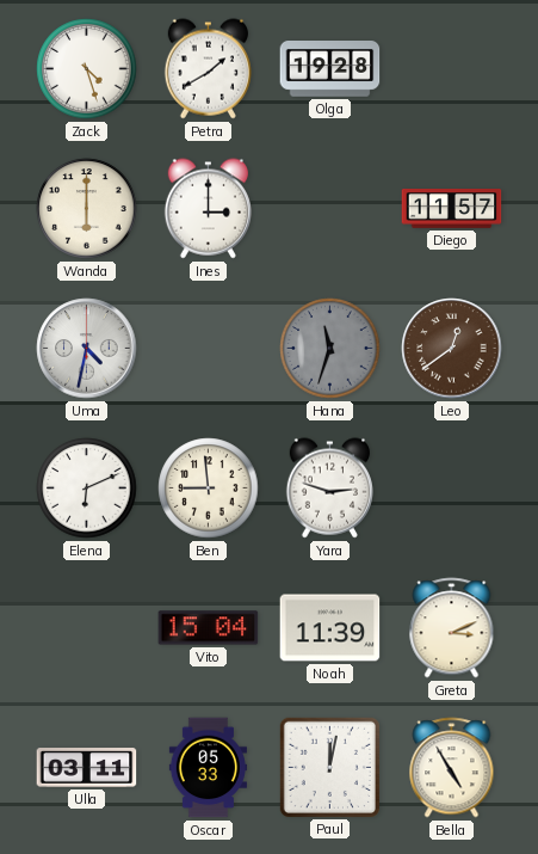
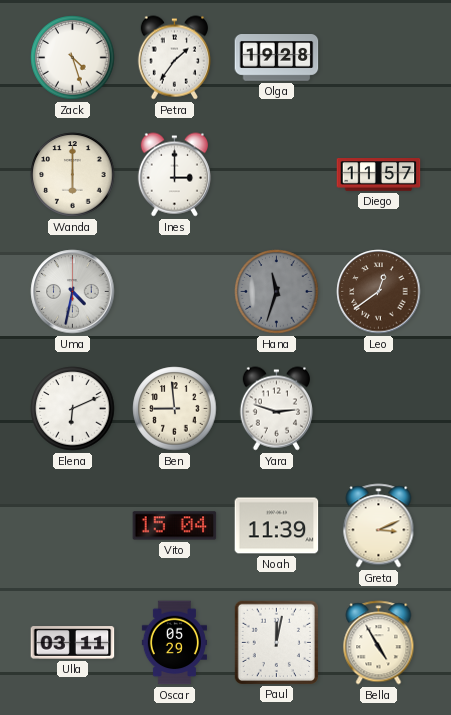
Petra: 1:40 -> 1:36 (174, 58)
Oscar: 05:33 -> 05:29 (174, 643)
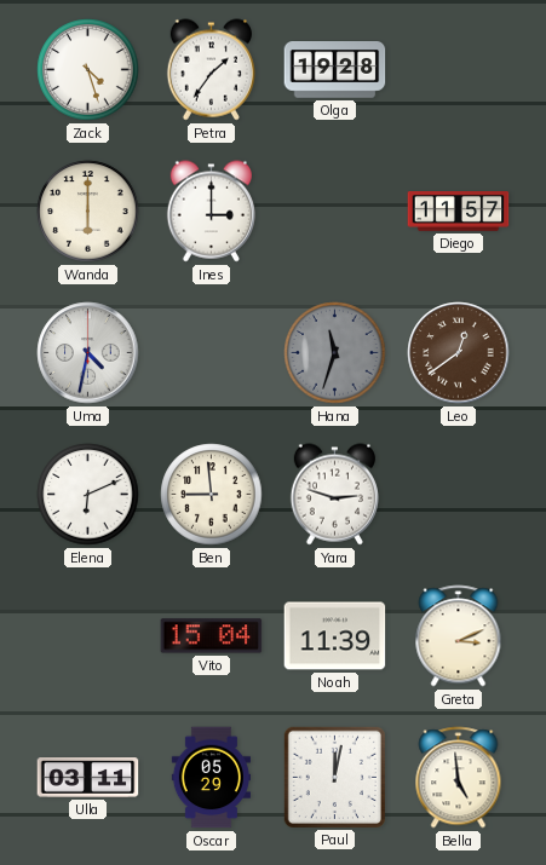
Bella: 4:55 -> 4:59 (459, 778)
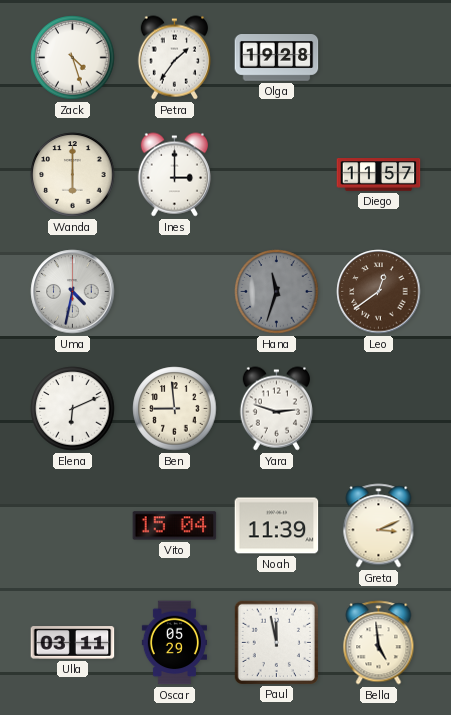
Paul: 12:02 -> 11:58 (276, 642)
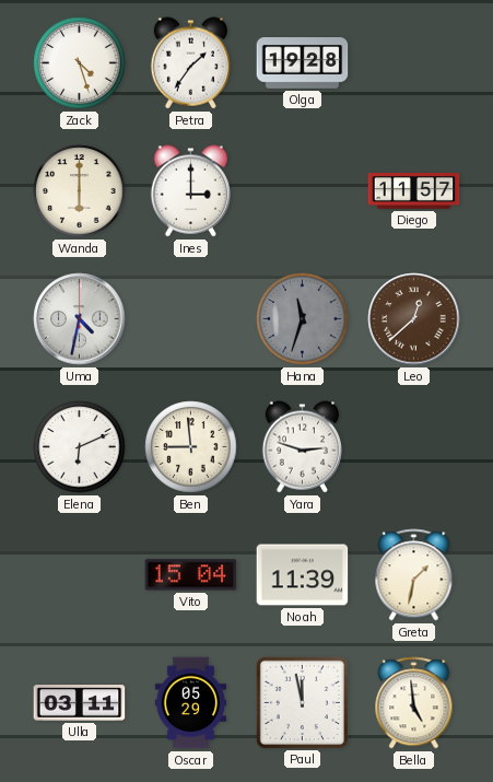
Leo: 12:39 -> 12:38 (414, 319)
Greta: 3:11 -> 1:32 (414, 575)
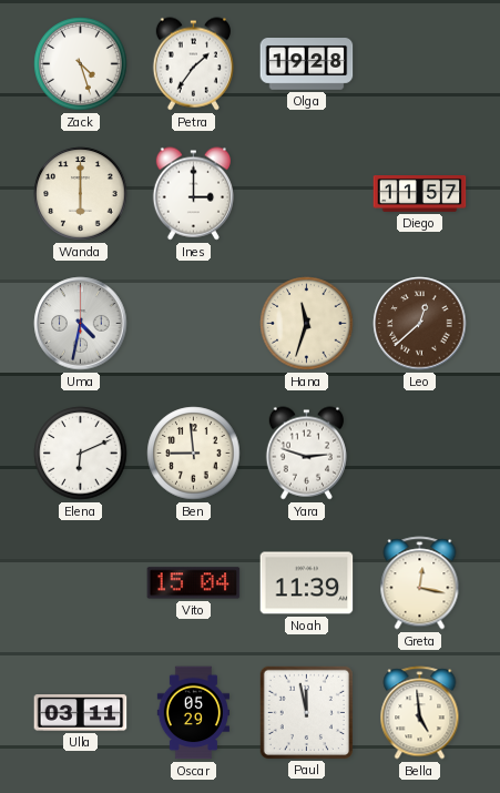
Hana dial: grey -> cream (307, 324)
Greta: 1:32 -> 12:17 (420, 583)
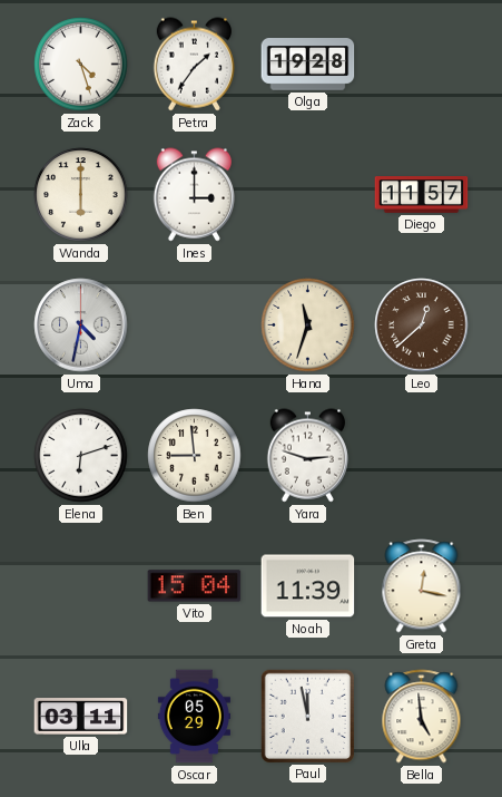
Elena: 6:11 -> 6:12 (81, 456)
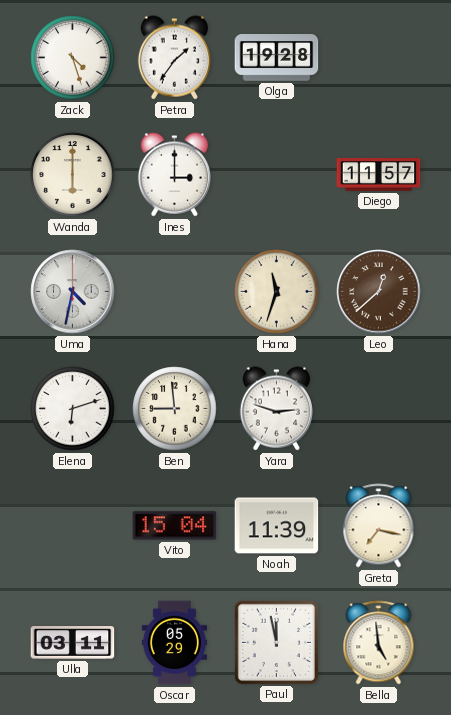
Greta: 12:17 -> 7:17 (379, 526)
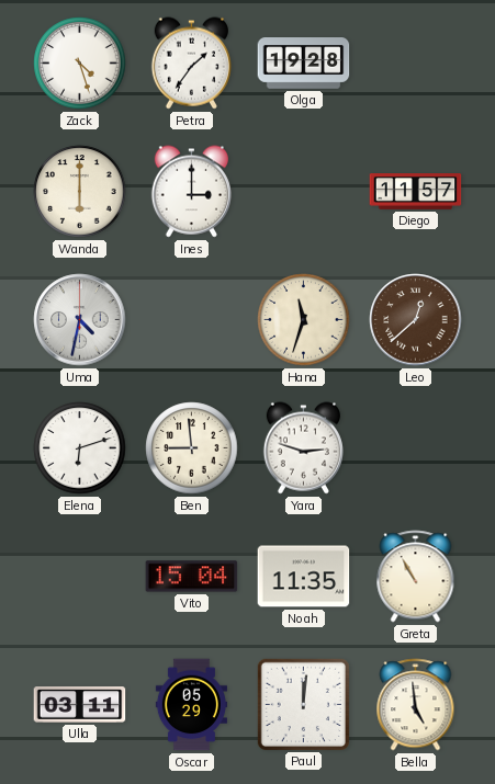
Noah: 11:39 -> 11:35 (304, 577)
Greta: 7:17 -> 10:55 (416, 577)
Paul: 11:58 -> 12:01 (303, 704)
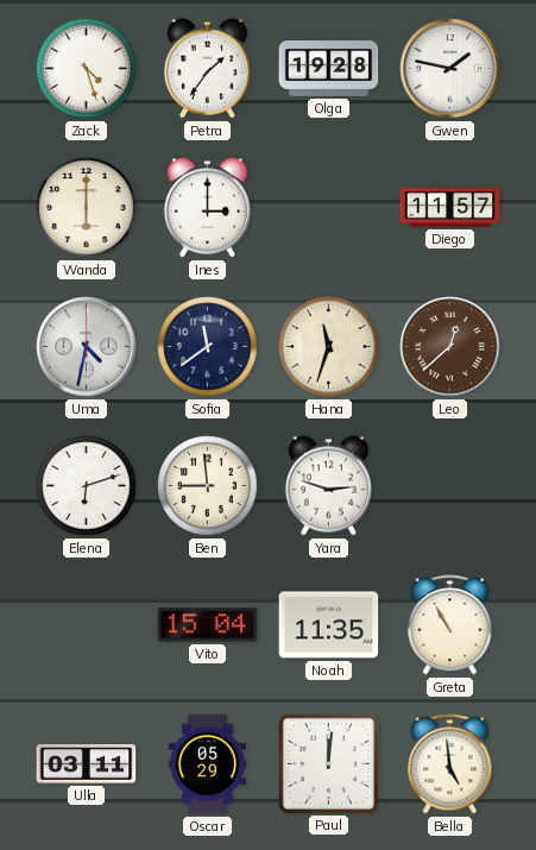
Gwen: none -> 1:47 (450, 69)
Sofia: none -> 11:39 (208, 347)
